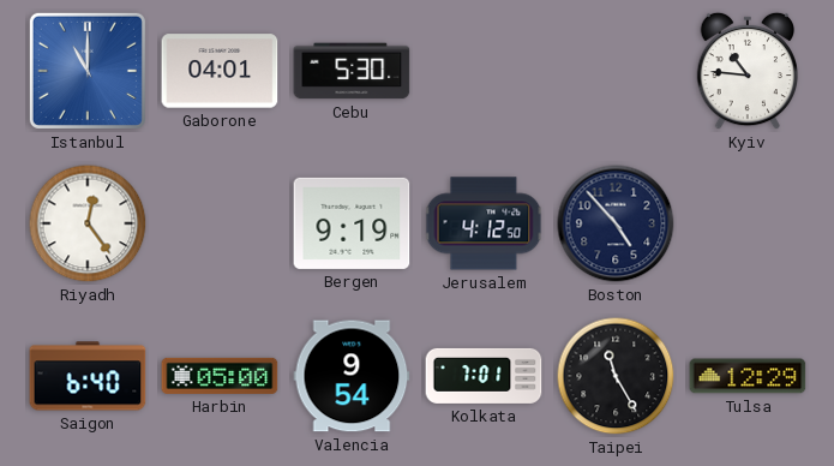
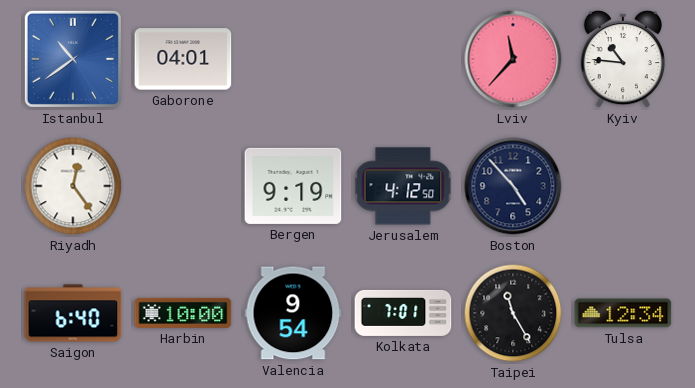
Istanbul: 11:00 -> 10:39 (73, 59)
Cebu: 5:30 -> none (352, 71)
Lviv: none -> 11:37 (513, 59)
Harbin: 05:00 -> 10:00 (183, 313)
Tulsa: 12:29 -> 12:34 (623, 313)
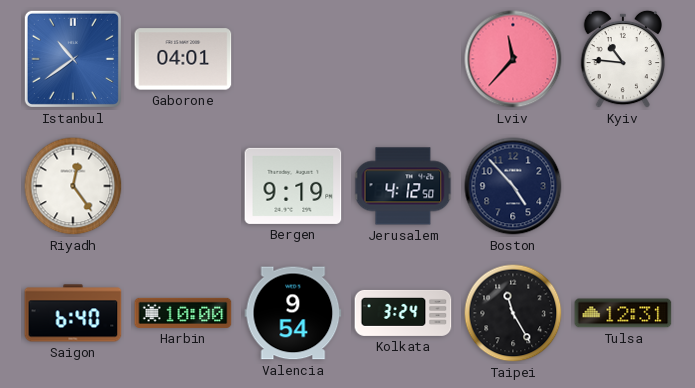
Kolkata: 7:01 -> 3:24 (403, 313)
Tulsa: 12:34 -> 12:31 (623, 313)
